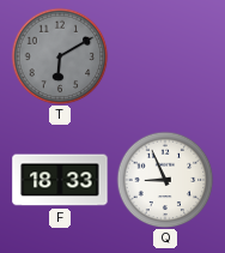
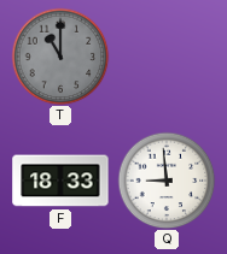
T: 6:10 -> 11:00 (60, 57)
Q: 8:56 -> 8:59 (167, 181)
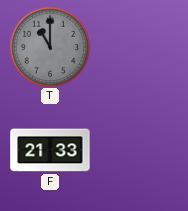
F: 18:33 -> 21:33 (50, 150)
Q: 8:59 -> none (167, 181)
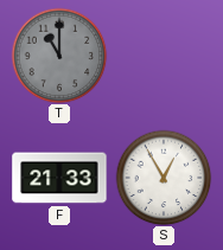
S: none -> 12:55 (164, 178)
